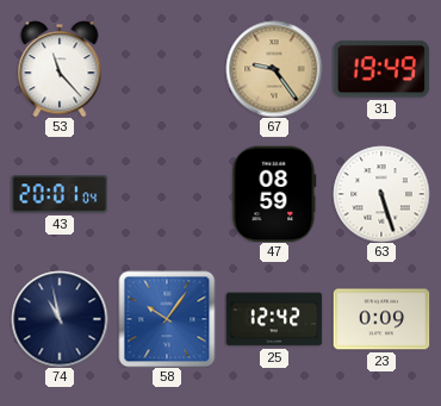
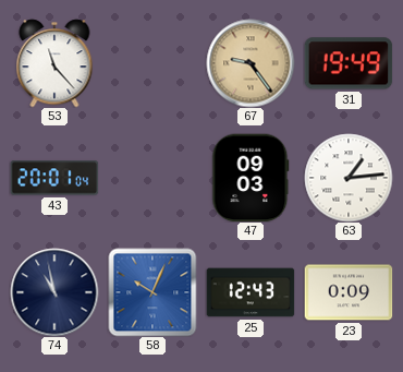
47: 08:59 -> 09:03 (251, 178)
63: 5:27 -> 1:14 (349, 178)
58: 10:06 -> 10:04 (152, 292)
25: 12:42 -> 12:43 (251, 292)
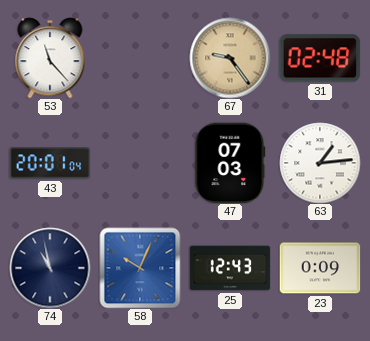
31: 19:49 -> 02:48 (320, 58)
47: 09:03 -> 07:03 (230, 163)
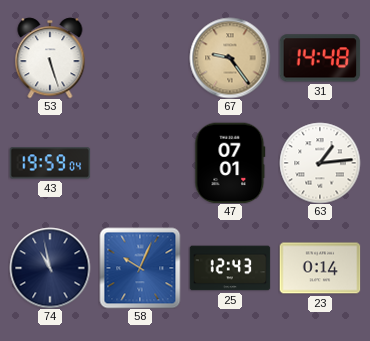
53: 11:23 -> 5:27 (50, 58)
31: 02:48 -> 14:48 (320, 58)
43: 20:01 -> 19:59 (50, 163)
47: 07:03 -> 07:01 (230, 163)
23: 0:09 -> 0:14 (320, 268)
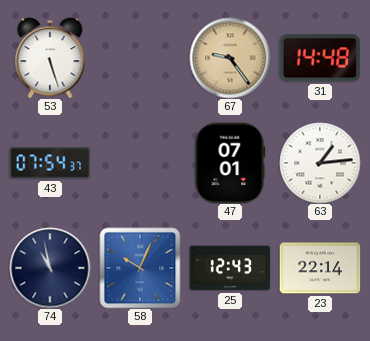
43: 19:59 -> 07:54 (50, 163)
23: 0:14 -> 22:14 (320, 268)
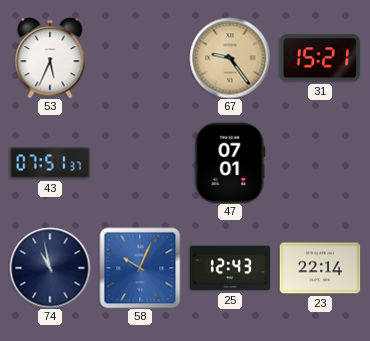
53: 5:27 -> 5:34 (50, 58)
31: 14:48 -> 15:21 (320, 58)
43: 07:54 -> 07:51 (50, 163)
63: 1:14 -> none (320, 163)
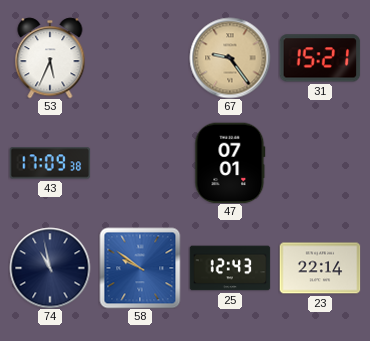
43: 07:51 -> 17:09 (50, 163)
58: 10:04 -> 9:51 (140, 268)
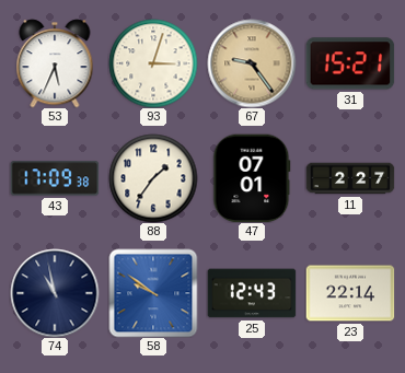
93: none -> 3:03 (153, 63)
88: none -> 1:36 (153, 178)
11: none -> 2:27 (350, 178)
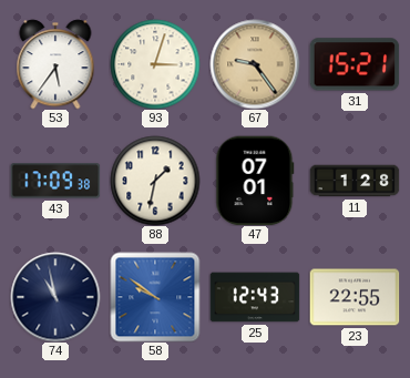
53: 5:34 -> 5:36 (55, 64)
88: 1:36 -> 1:32 (155, 181)
11: 2:27 -> 1:28 (355, 181)
23: 22:14 -> 22:55 (355, 297)
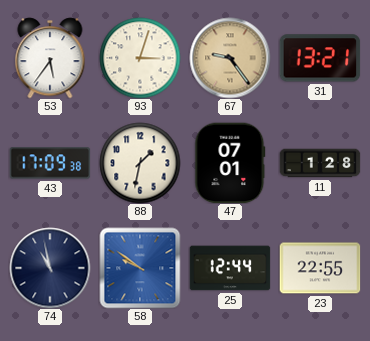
31: 15:21 -> 13:21 (320, 58)
25: 12:43 -> 12:44 (230, 268)
